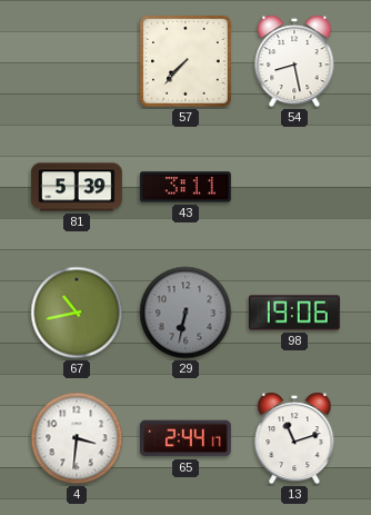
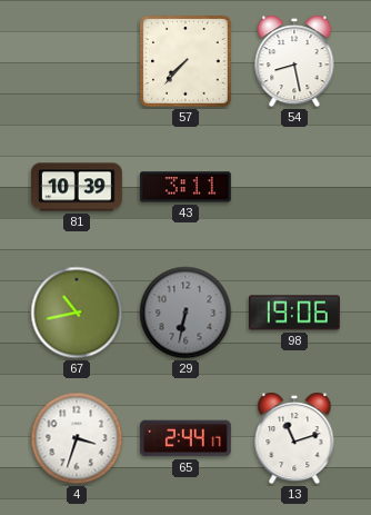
81: 5:39 -> 10:39 (77, 187)
4: 3:31 -> 3:33 (77, 438)
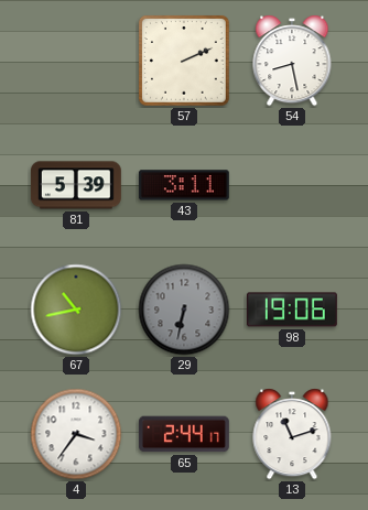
57: 7:37 -> 2:11 (185, 62)
81: 10:39 -> 5:39 (76, 185)
4: 3:33 -> 3:36 (76, 434)
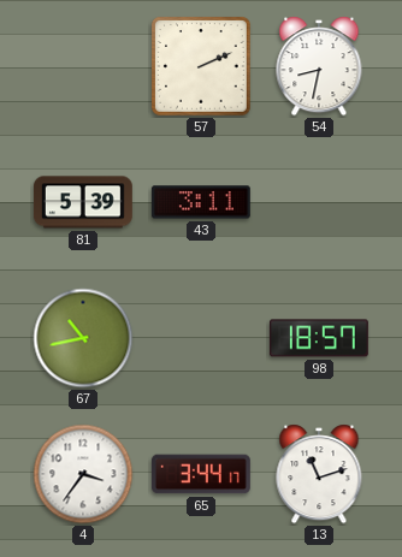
54: 8:28 -> 8:32 (319, 66)
29: 6:32 -> none (184, 310)
98: 19:06 -> 18:57 (319, 338)
65: 2:44 -> 3:44 (201, 474)
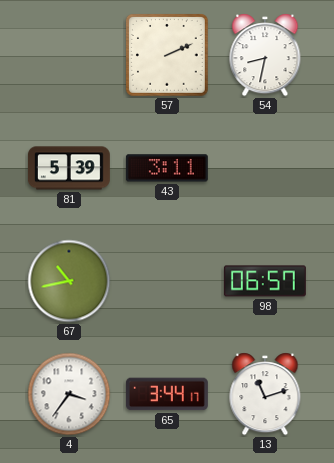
98: 18:57 -> 06:57 (265, 281)
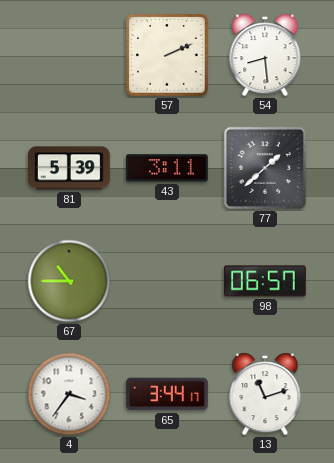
54: 8:32 -> 8:29 (265, 55)
77: none -> 1:38 (265, 168)
67: 10:43 -> 10:45 (69, 281)
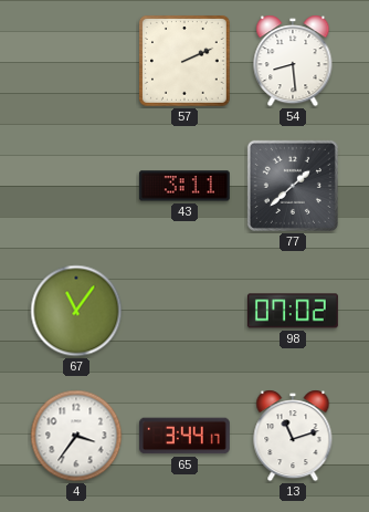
81: 5:39 -> none (69, 168)
67: 10:45 -> 11:06 (76, 311)
98: 06:57 -> 07:02 (293, 311)
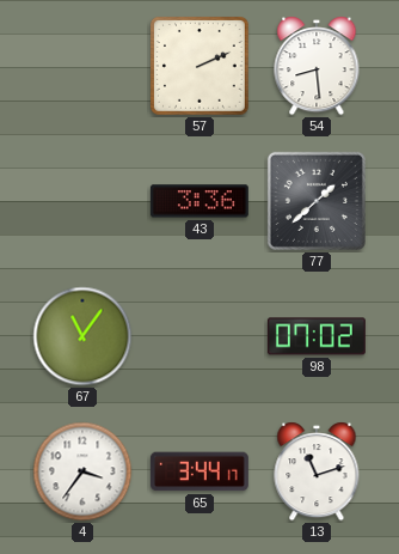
43: 3:11 -> 3:36 (199, 201)
